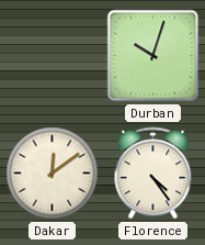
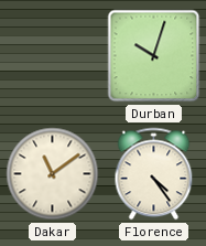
Dakar: 12:09 -> 11:09 (53, 174)
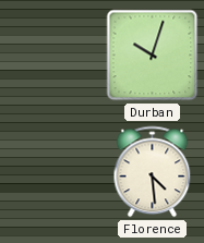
Dakar: 11:09 -> none (53, 174)
Florence: 4:24 -> 4:29 (153, 172)
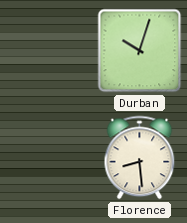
Florence: 4:29 -> 8:29 (140, 158)
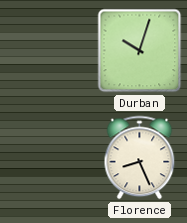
Florence: 8:29 -> 8:26 (140, 158)
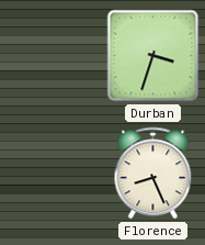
Durban: 10:03 -> 3:33 (153, 56)
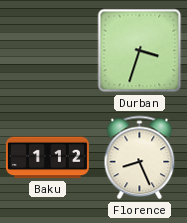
Baku: none -> 1:12 (47, 158)
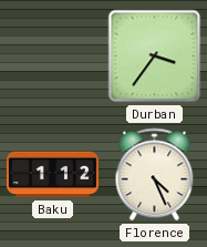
Durban: 3:33 -> 3:36 (155, 56)
Florence: 8:26 -> 4:26 (155, 175)
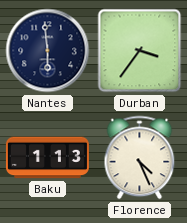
Nantes: none -> 5:59 (48, 51)
Baku: 1:12 -> 1:13 (47, 158)
